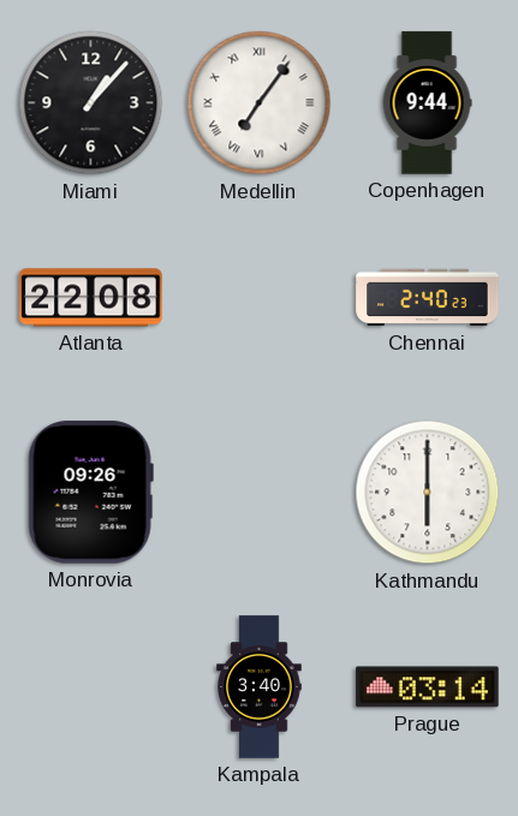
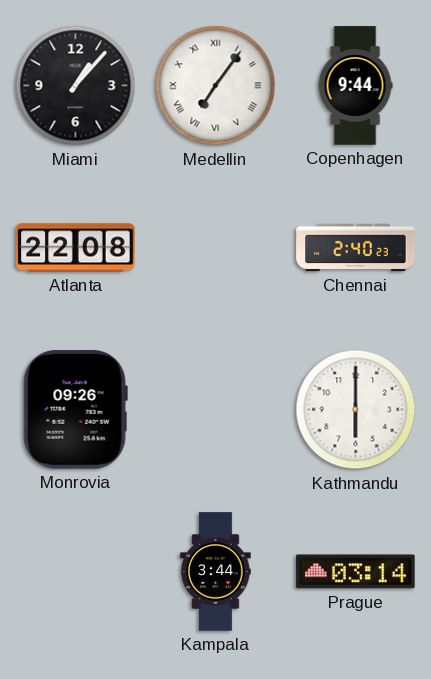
Kampala: 3:40 -> 3:44 (216, 572)
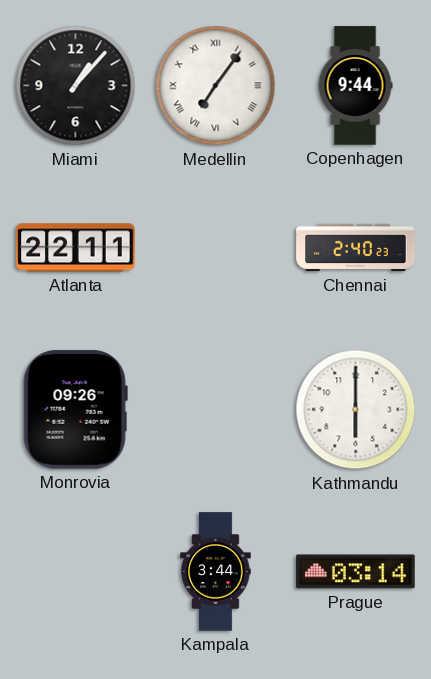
Atlanta: 22:08 -> 22:11 (76, 248)
